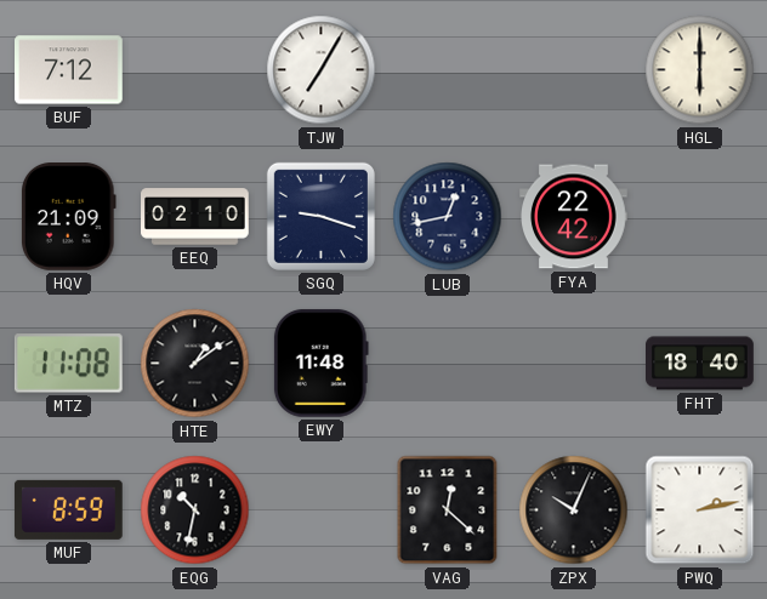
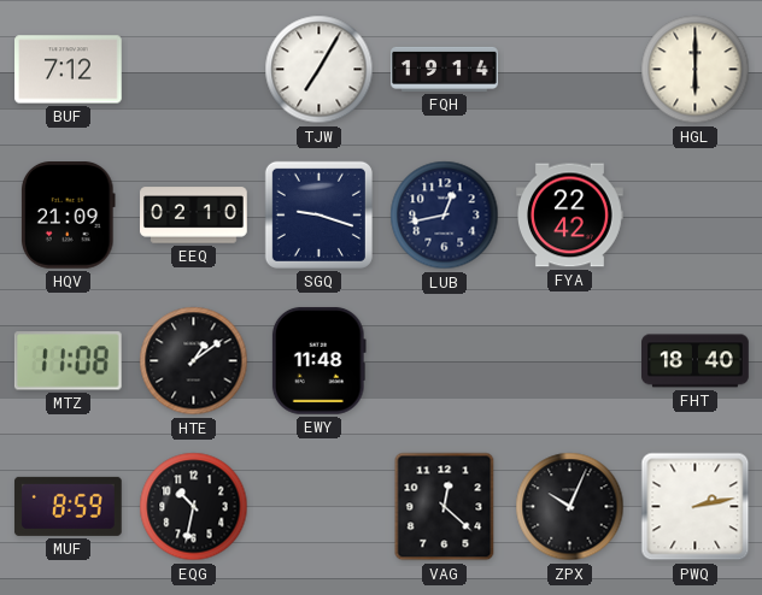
FQH: none -> 19:14 (445, 69)
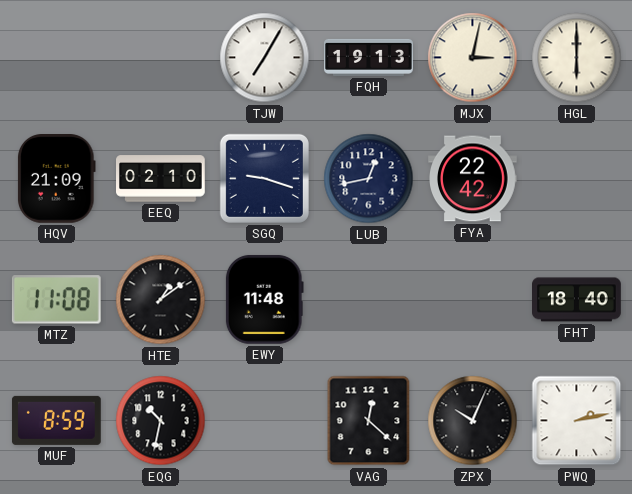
BUF: 7:12 -> none (69, 70)
FQH: 19:14 -> 19:13 (369, 57)
MJX: none -> 3:02 (473, 58)
